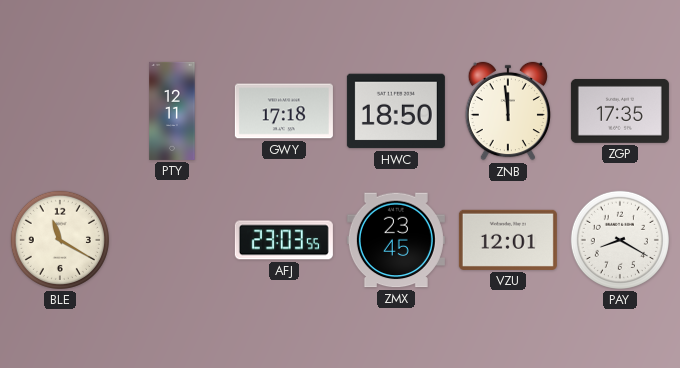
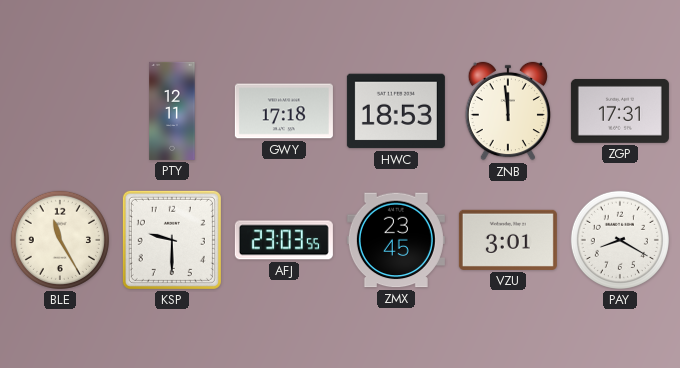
HWC: 18:50 -> 18:53 (396, 111)
ZGP: 17:35 -> 17:31 (620, 111)
BLE: 11:20 -> 11:25 (60, 240)
KSP: none -> 9:30 (172, 240)
VZU: 12:01 -> 3:01 (508, 240)
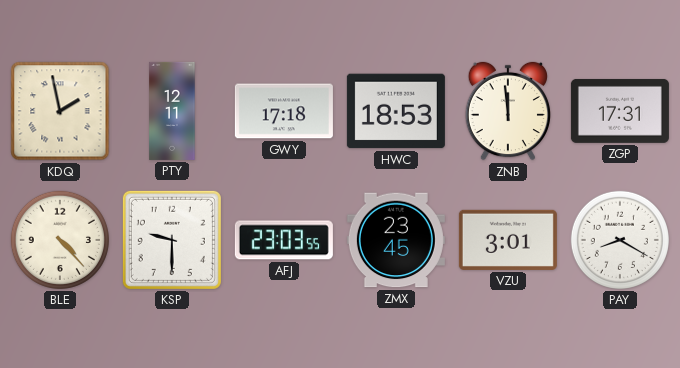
KDQ: none -> 1:58 (60, 111)
BLE: 11:25 -> 4:23 (60, 240)
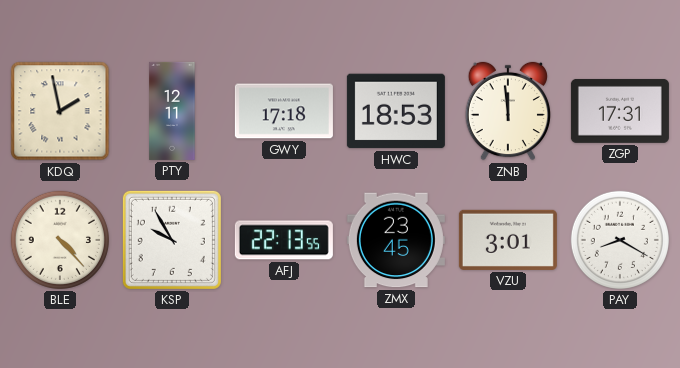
KSP: 9:30 -> 9:55 (172, 240)
AFJ: 23:03 -> 22:13 (284, 240)
